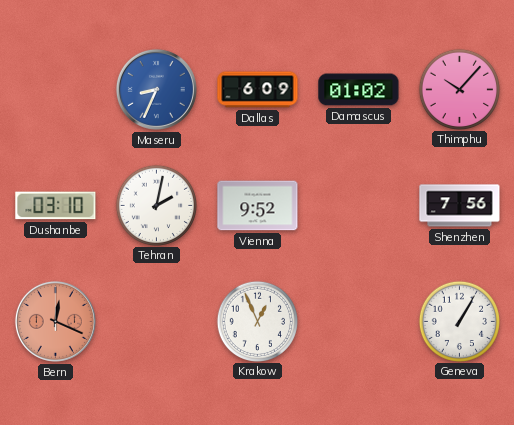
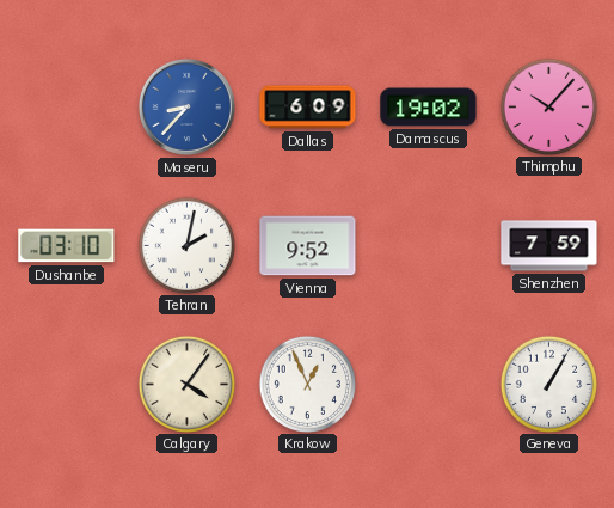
Maseru: 8:34 -> 8:37 (186, 106)
Damascus: 01:02 -> 19:02 (429, 108)
Shenzhen: 7:56 -> 7:59 (549, 246)
Bern: 12:19 -> none (55, 321)
Calgary: none -> 4:06 (186, 384)
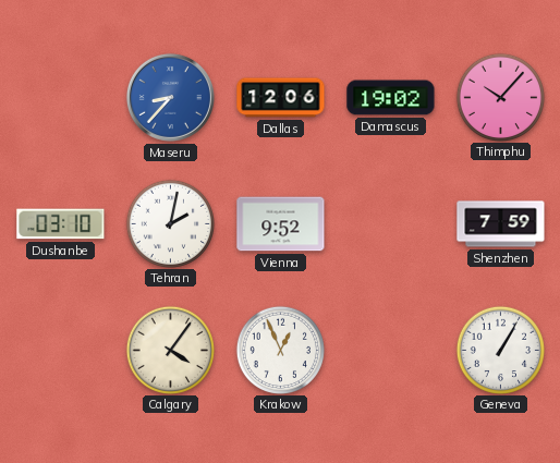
Dallas: 6:09 -> 12:06 (281, 98)
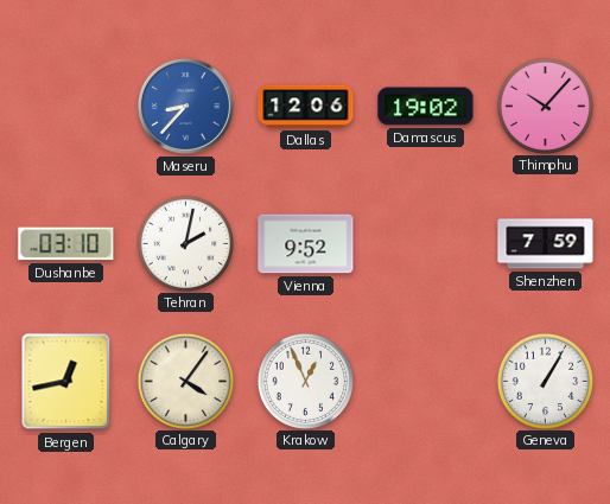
Bergen: none -> 12:43 (66, 382)
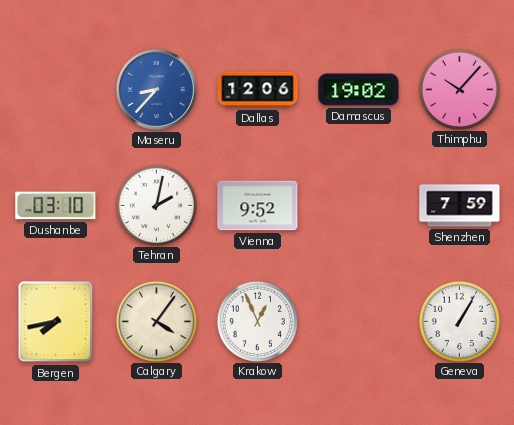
Bergen: 12:43 -> 7:43 (56, 322)
